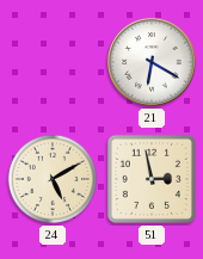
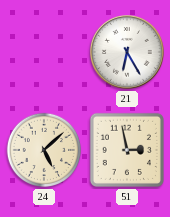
21: 6:20 -> 6:25 (128, 53)
24: 5:10 -> 5:08 (44, 150)
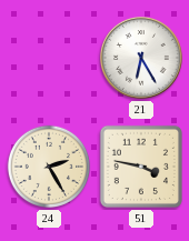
24: 5:08 -> 2:25 (49, 167)
51: 2:58 -> 3:47 (141, 167)
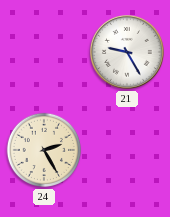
21: 6:25 -> 9:25 (128, 53)
51: 3:47 -> none (141, 167)
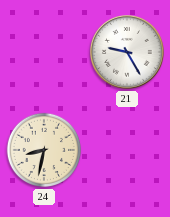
24: 2:25 -> 8:32 (44, 150)
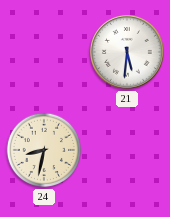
21: 9:25 -> 5:31 (128, 53)
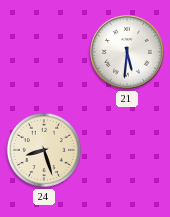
24: 8:32 -> 8:27 (44, 150)
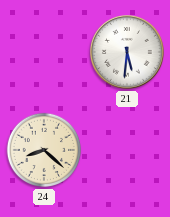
24: 8:27 -> 8:22 (44, 150)
